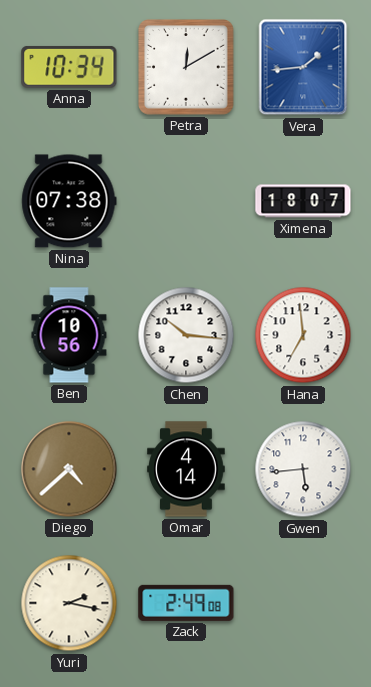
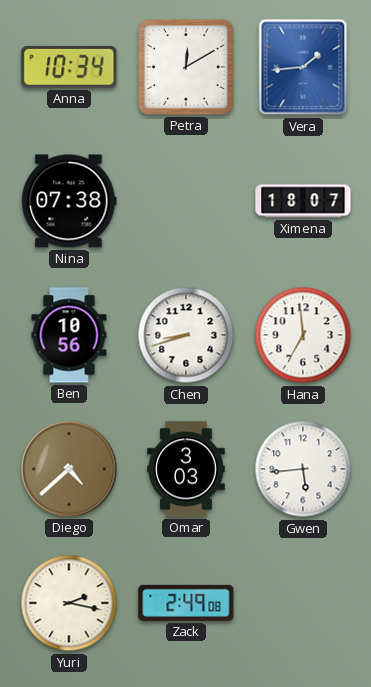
Chen: 10:16 -> 8:42 (186, 335)
Omar: 4:14 -> 3:03 (186, 469)
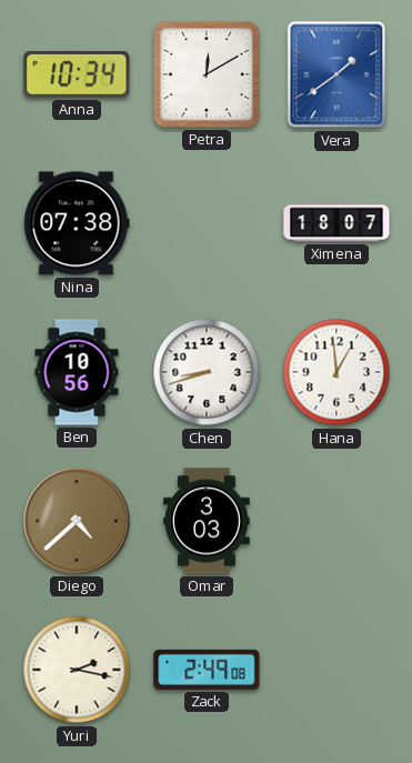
Vera: 1:44 -> 1:39 (336, 74)
Hana: 6:59 -> 12:59 (336, 372)
Gwen: 5:44 -> none (303, 469)
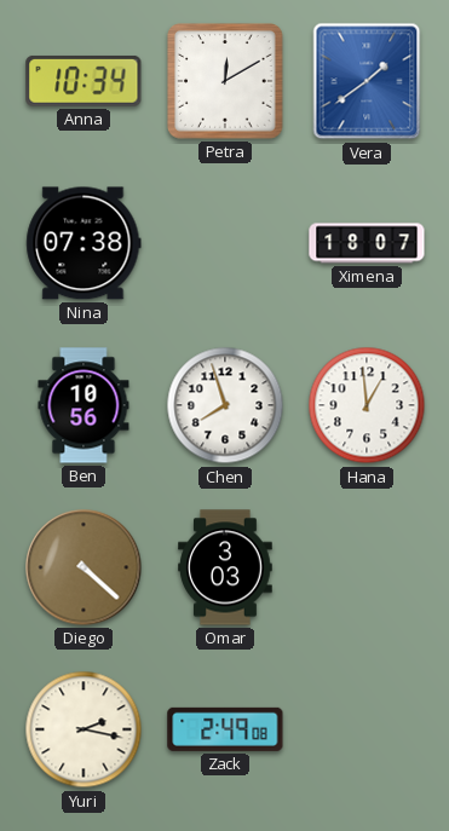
Chen: 8:42 -> 7:57 (225, 405)
Diego: 4:38 -> 4:22 (84, 567)
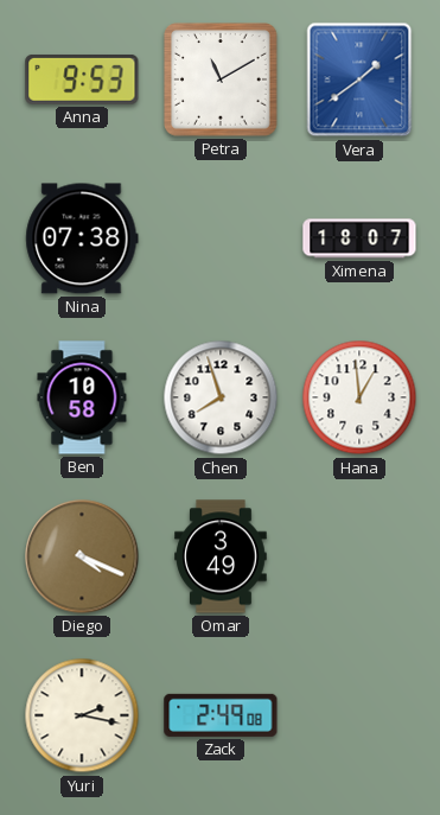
Anna: 10:34 -> 9:53 (82, 79)
Petra: 12:10 -> 11:10 (222, 81)
Ben: 10:56 -> 10:58 (82, 397)
Diego: 4:22 -> 4:19 (82, 556)
Omar: 3:03 -> 3:49 (221, 556)
